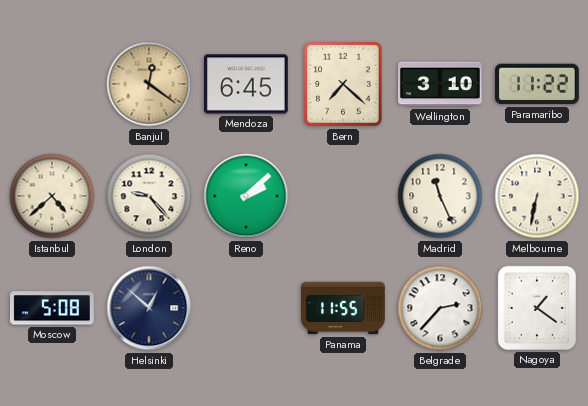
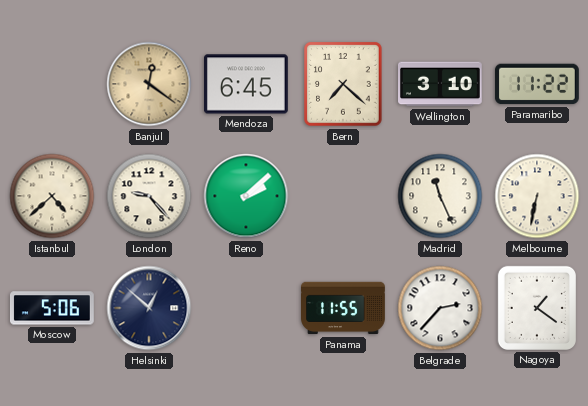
Moscow: 5:08 -> 5:06 (52, 308)
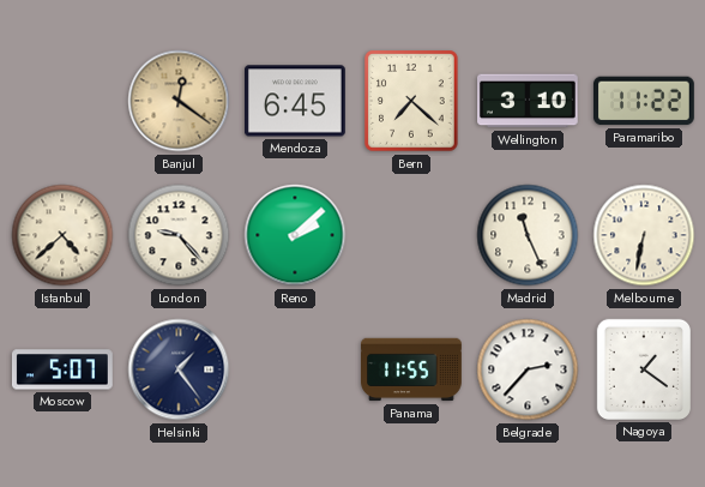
Moscow: 5:06 -> 5:07 (62, 369)
Helsinki: 12:52 -> 1:24 (179, 369)
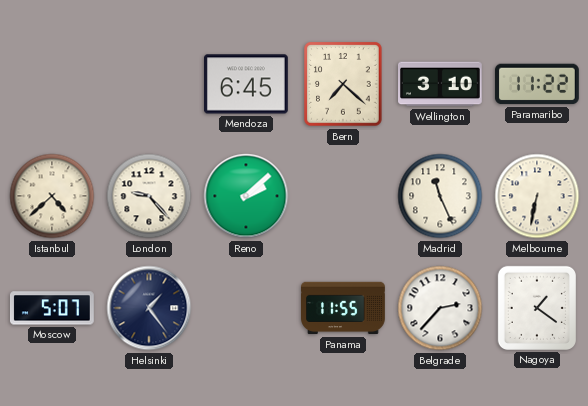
Banjul: 12:21 -> none (179, 101)
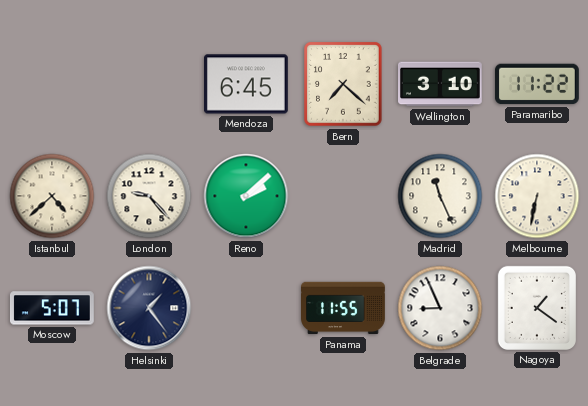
Belgrade: 2:37 -> 8:56 (440, 308)
